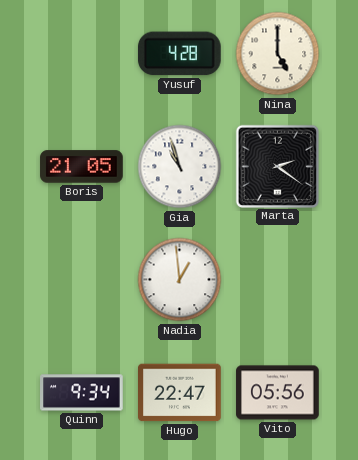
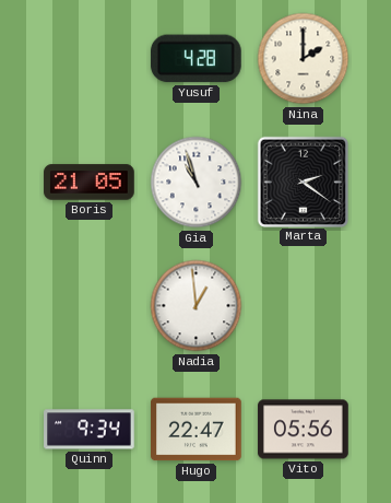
Nina: 5:00 -> 2:00 (304, 59)
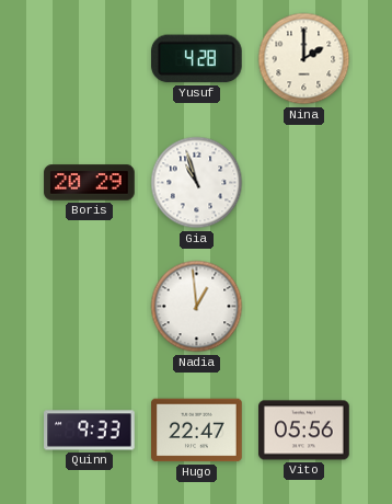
Boris: 21:05 -> 20:29 (90, 183)
Marta: 2:21 -> none (303, 182)
Quinn: 9:34 -> 9:33 (90, 431)
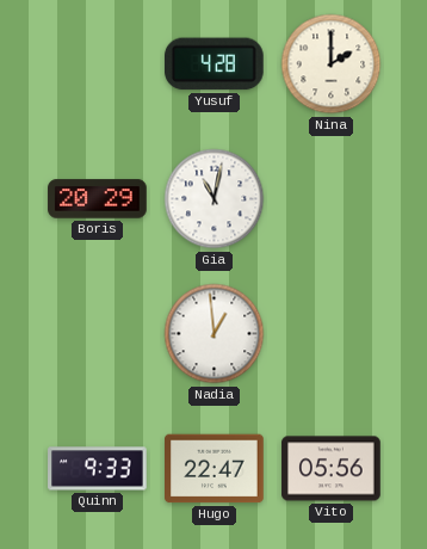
Gia: 10:57 -> 11:02 (215, 199)
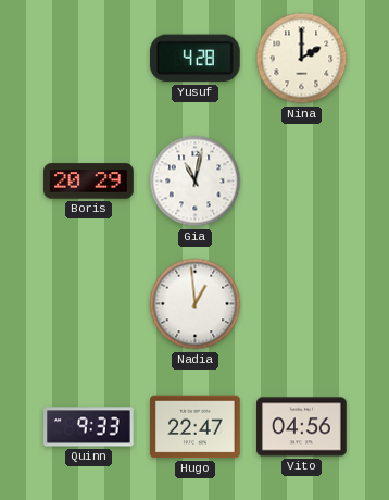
Vito: 05:56 -> 04:56 (302, 427)
